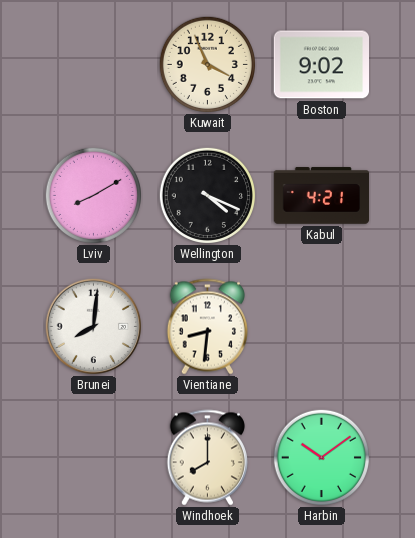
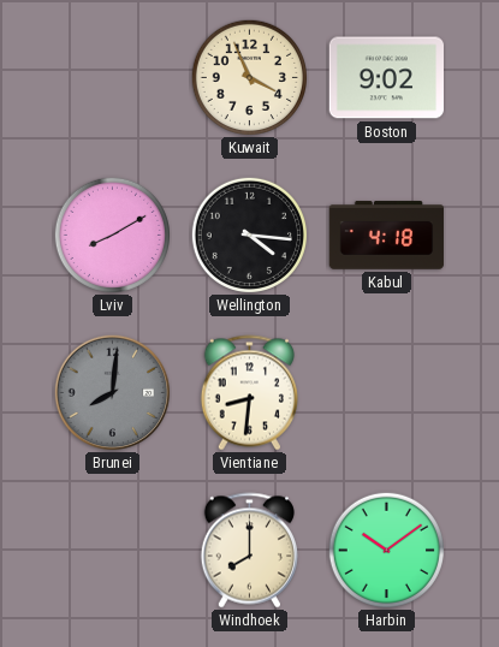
Wellington: 4:19 -> 4:16 (249, 235)
Kabul: 4:21 -> 4:18 (387, 236)
Brunei dial: white -> grey (113, 393)
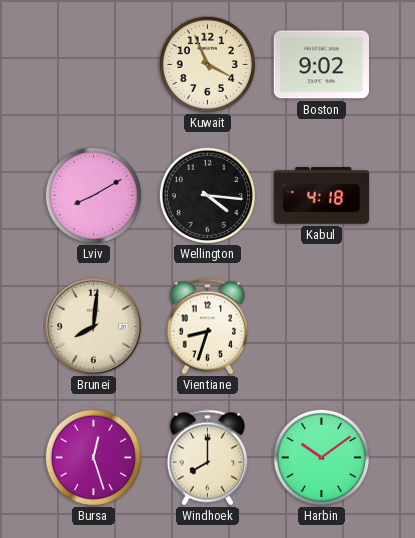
Brunei dial: grey -> cream (94, 327)
Vientiane: 8:31 -> 8:33 (207, 327)
Bursa: none -> 12:27 (93, 457)
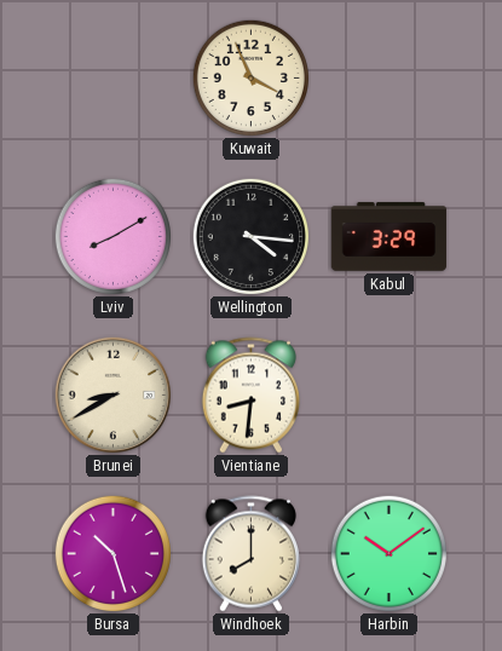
Boston: 9:02 -> none (322, 65)
Kabul: 4:18 -> 3:29 (390, 237)
Brunei: 8:01 -> 8:40 (114, 396)
Vientiane: 8:33 -> 8:31 (250, 396)
Bursa: 12:27 -> 10:27 (112, 553)
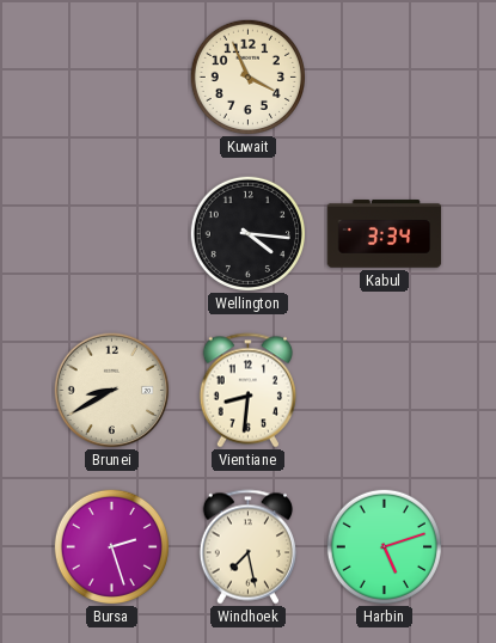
Lviv: 8:10 -> none (112, 236)
Kabul: 3:29 -> 3:34 (385, 234)
Bursa: 10:27 -> 2:27 (111, 546)
Windhoek: 8:00 -> 7:28 (247, 547)
Harbin: 10:09 -> 5:12 (384, 546)
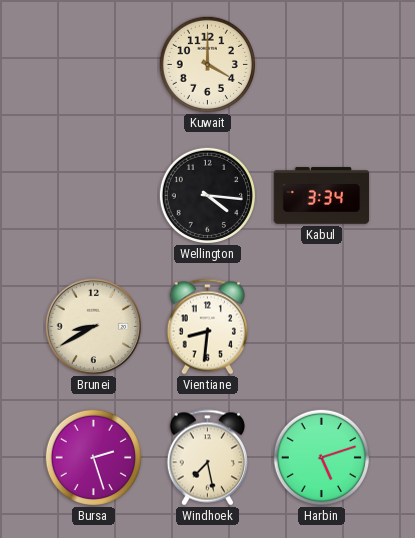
Kuwait: 3:56 -> 4:00 (207, 64)
